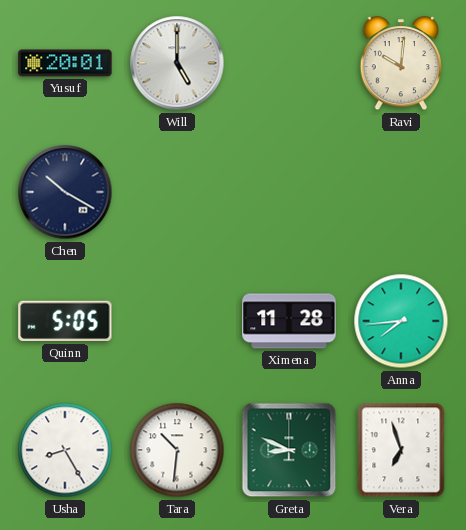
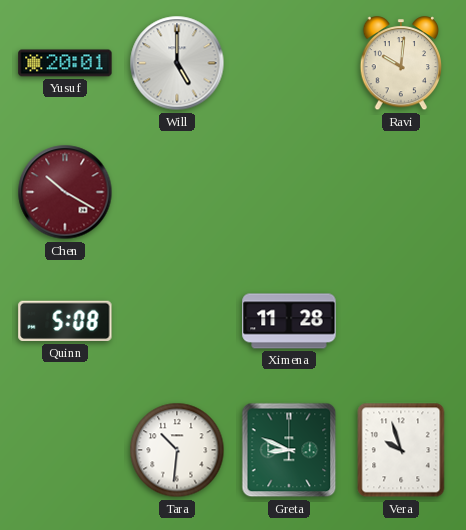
Chen dial: navy -> burgundy (65, 192)
Quinn: 5:05 -> 5:08 (65, 321)
Anna: 7:44 -> none (401, 321)
Usha: 8:25 -> none (65, 450)
Vera: 6:57 -> 9:57 (401, 450)
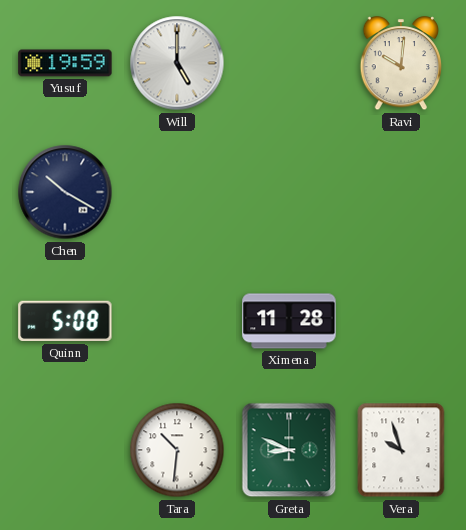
Yusuf: 20:01 -> 19:59 (65, 63)
Chen dial: burgundy -> navy (65, 192)
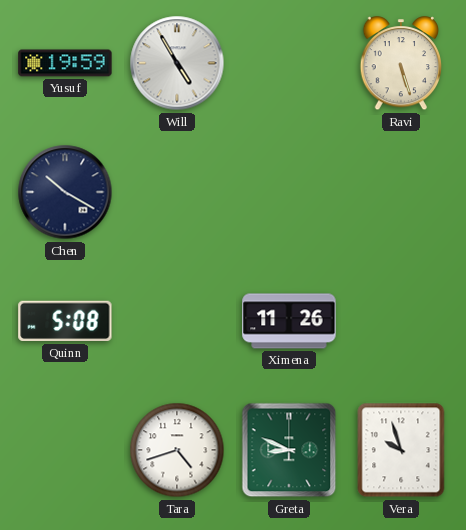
Will: 5:00 -> 4:55 (177, 63)
Ravi: 10:01 -> 5:27 (401, 64)
Ximena: 11:28 -> 11:26 (289, 321)
Tara: 10:31 -> 4:42 (177, 450)
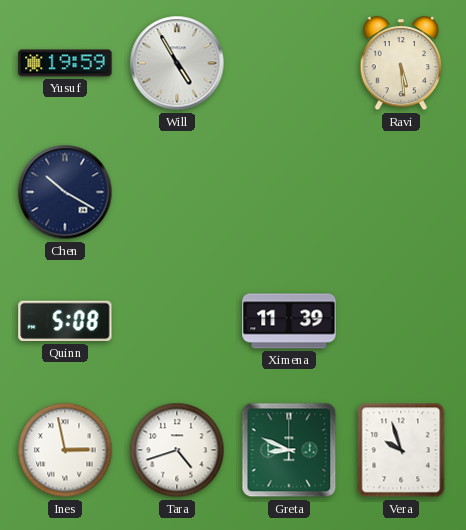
Ravi: 5:27 -> 5:29 (401, 64)
Ximena: 11:26 -> 11:39 (289, 321)
Ines: none -> 2:58 (65, 450)
